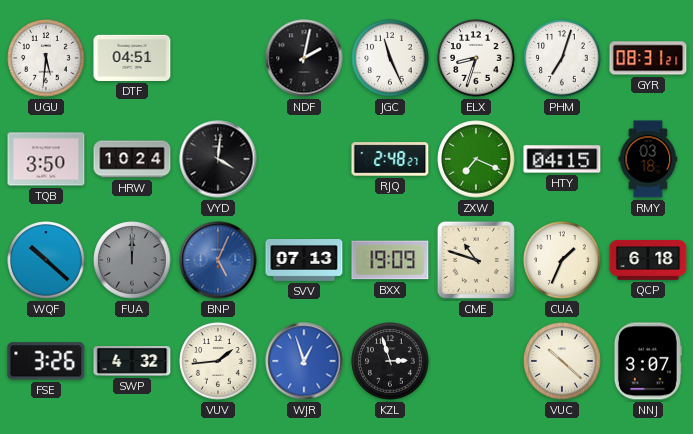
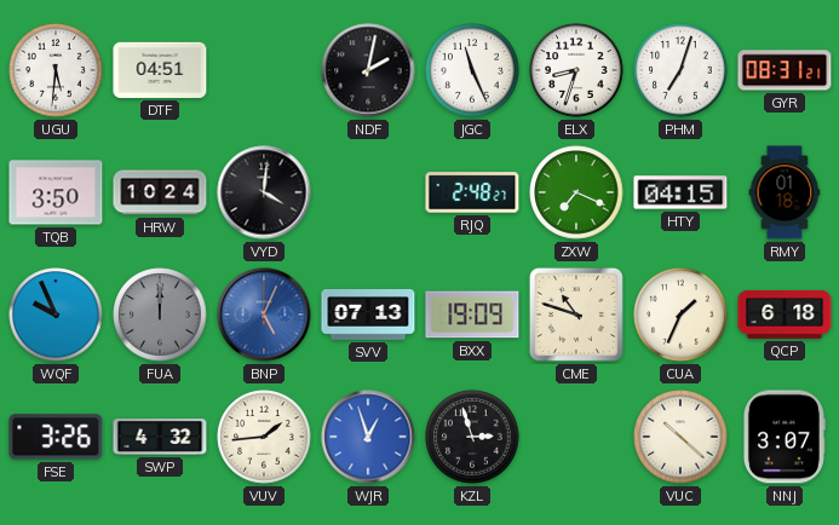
RMY: 03:18 -> 01:18 (785, 192)
WQF: 10:22 -> 9:56 (56, 315)
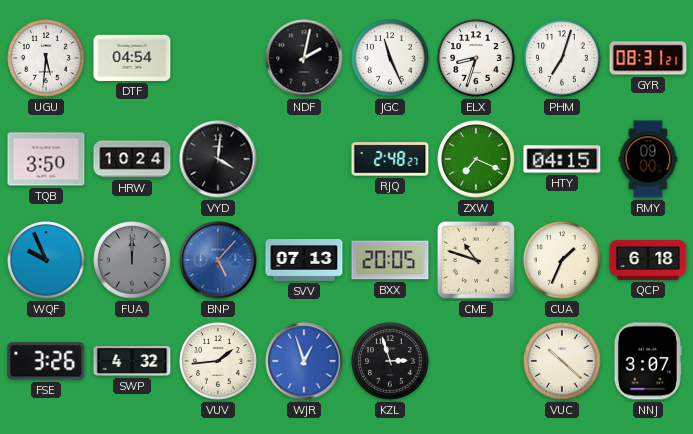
DTF: 04:51 -> 04:54 (132, 58)
RMY: 01:18 -> 09:00 (648, 159)
BNP: 5:04 -> 5:07 (218, 260)
BXX: 19:09 -> 20:05 (390, 260)
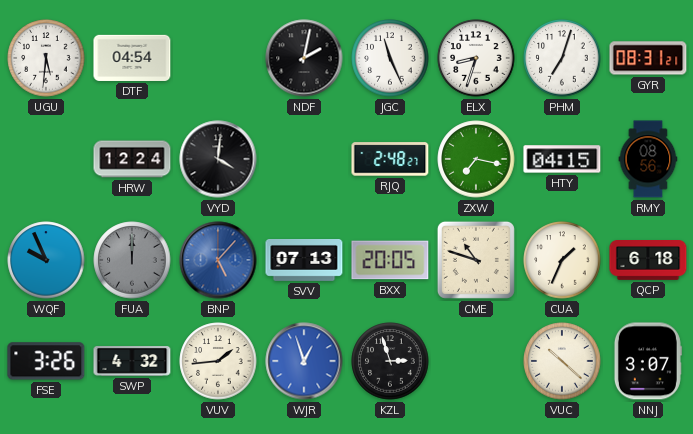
TQB: 3:50 -> none (46, 159)
HRW: 10:24 -> 12:24 (132, 159)
ZXW: 7:19 -> 7:17 (476, 159)
RMY: 09:00 -> 08:56 (648, 159)
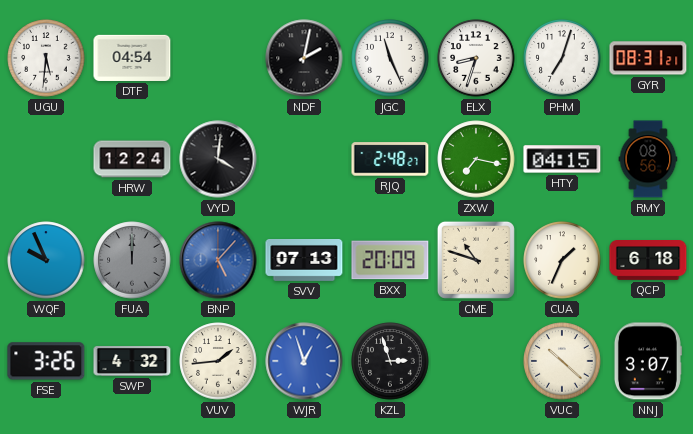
BXX: 20:05 -> 20:09 (390, 260)
